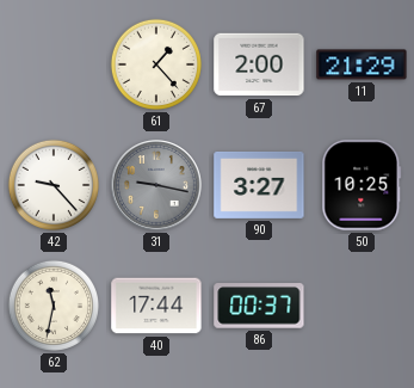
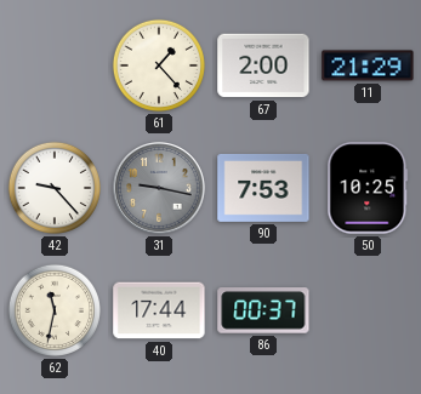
90: 3:27 -> 7:53 (263, 188)
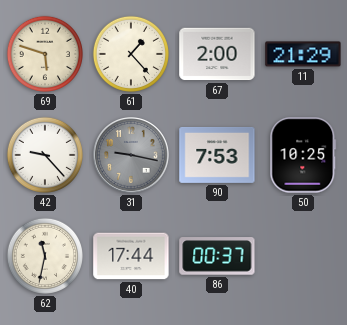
69: none -> 5:48 (45, 54)
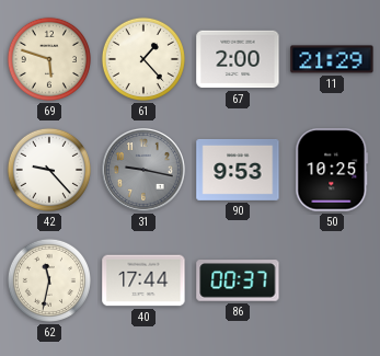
90: 7:53 -> 9:53 (238, 170)
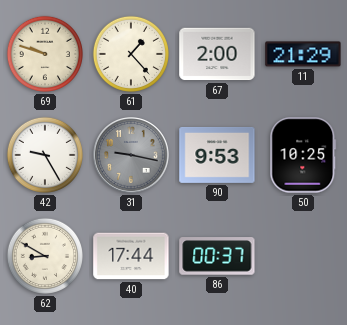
69: 5:48 -> 9:48 (45, 54)
42: 9:23 -> 9:25 (45, 155)
62: 11:32 -> 8:50 (45, 256)
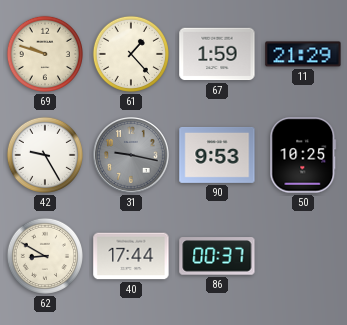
67: 2:00 -> 1:59 (217, 54)
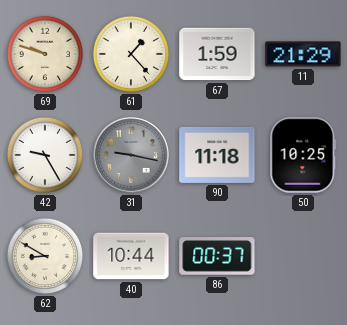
90: 9:53 -> 11:18 (217, 155)
40: 17:44 -> 10:44 (131, 256)
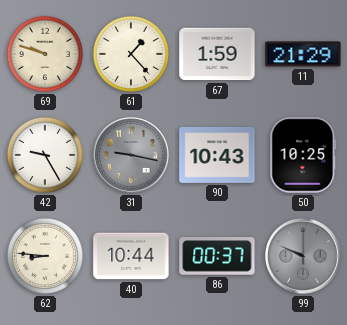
90: 11:18 -> 10:43 (217, 155)
62: 8:50 -> 8:46 (45, 256)
99: none -> 9:49 (304, 257)
